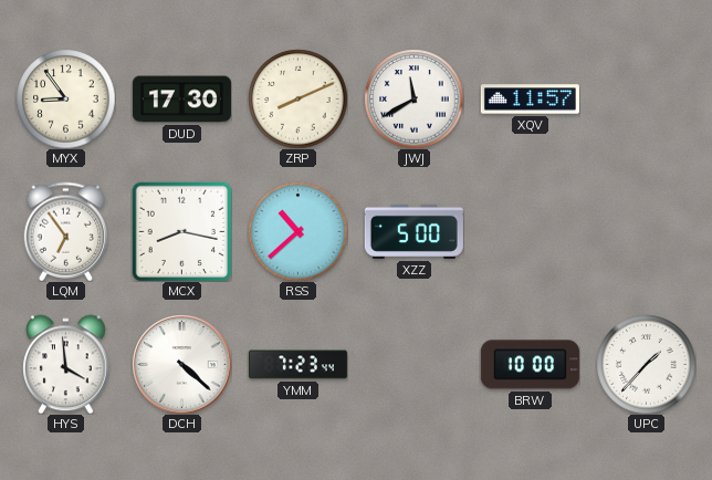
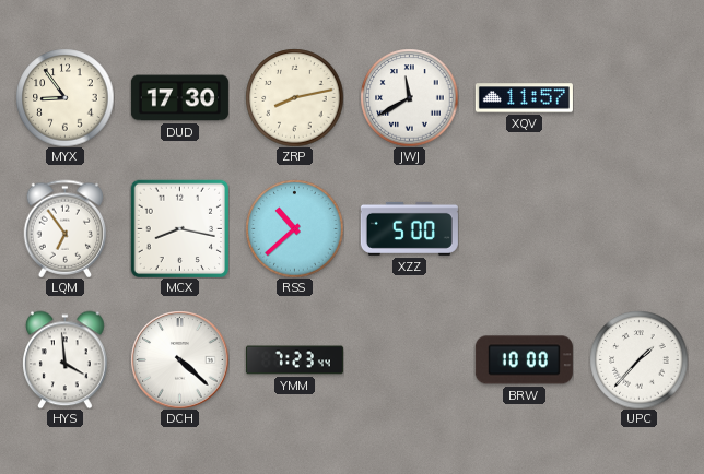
ZRP: 8:11 -> 8:13 (294, 97)
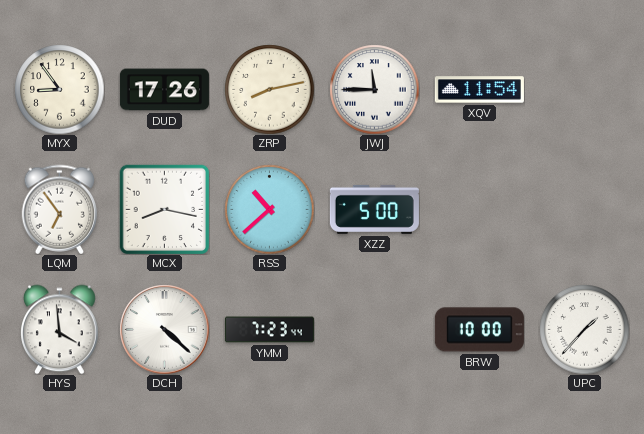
DUD: 17:30 -> 17:26 (164, 90)
JWJ: 11:40 -> 11:45 (374, 89)
XQV: 11:57 -> 11:54 (479, 90)
